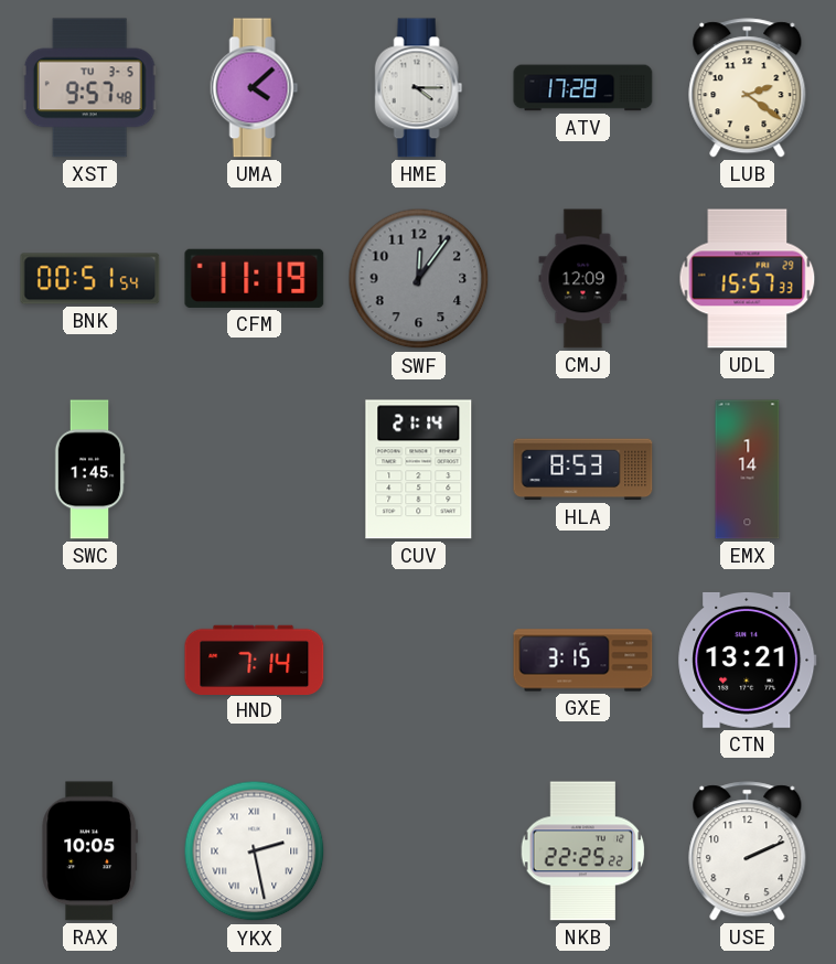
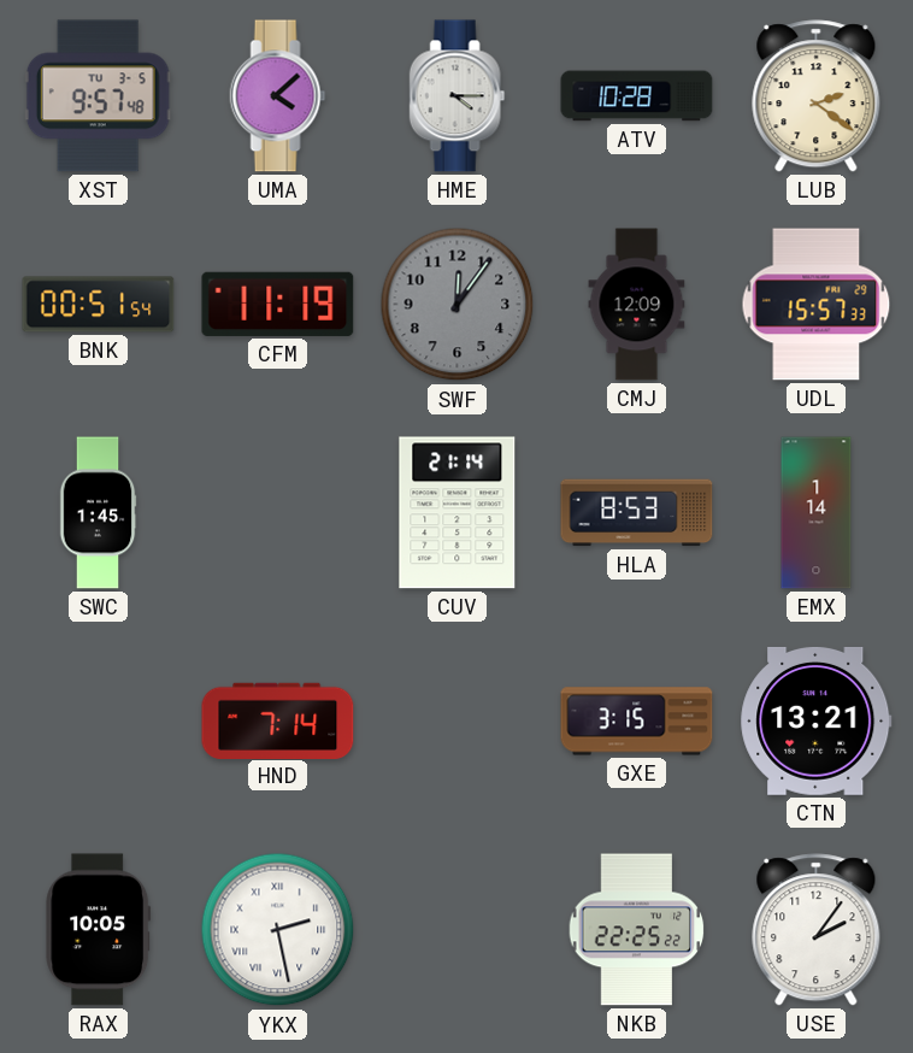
ATV: 17:28 -> 10:28 (637, 96)
USE: 2:11 -> 2:06 (817, 930)
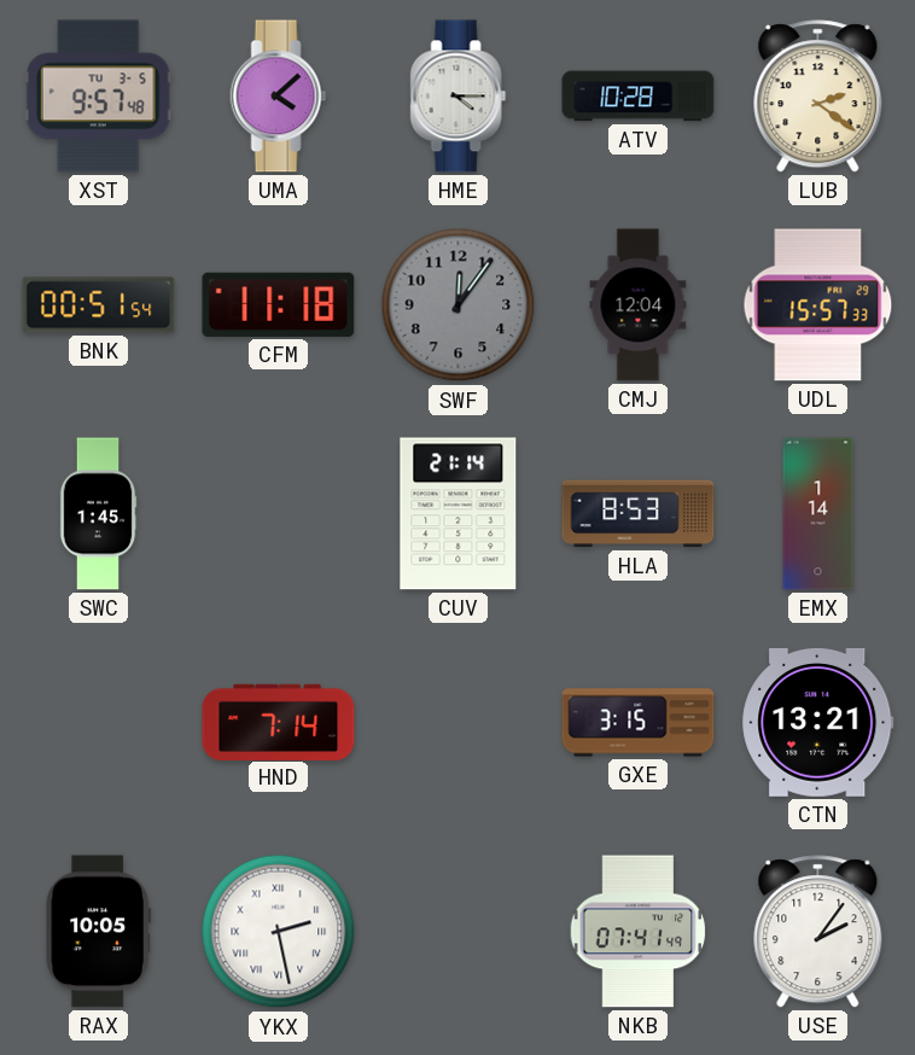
CFM: 11:19 -> 11:18 (279, 304)
CMJ: 12:09 -> 12:04 (639, 305)
NKB: 22:25 -> 07:41 (639, 932)
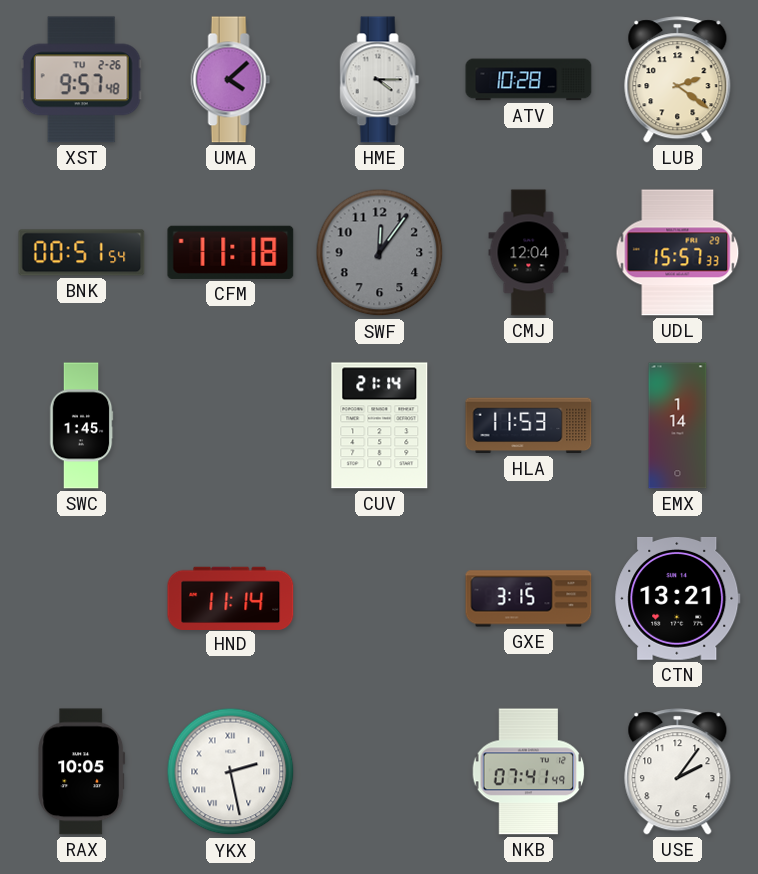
XST date: TU 3-5 -> TU 2-26 (81, 80)
HLA: 8:53 -> 11:53 (529, 426)
HND: 7:14 -> 11:14 (231, 598)
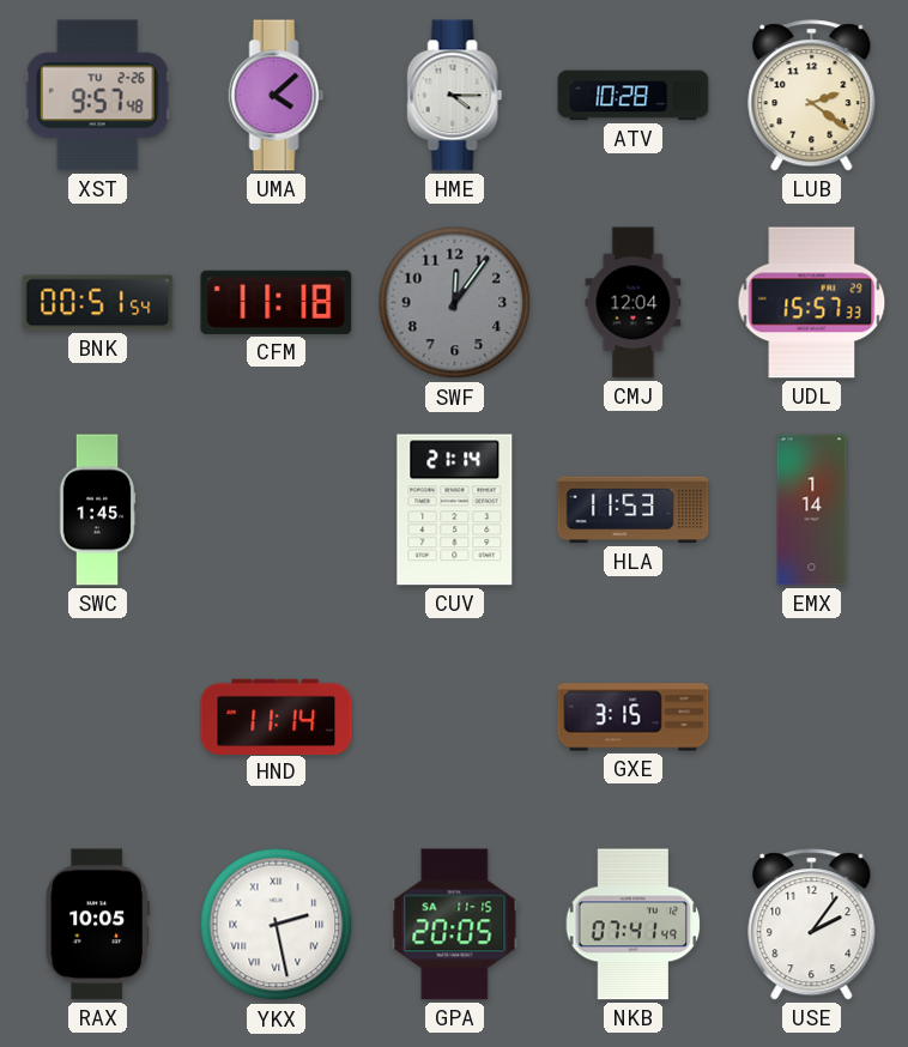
CTN: 13:21 -> none (678, 599)
GPA: none -> 20:05 (455, 925)
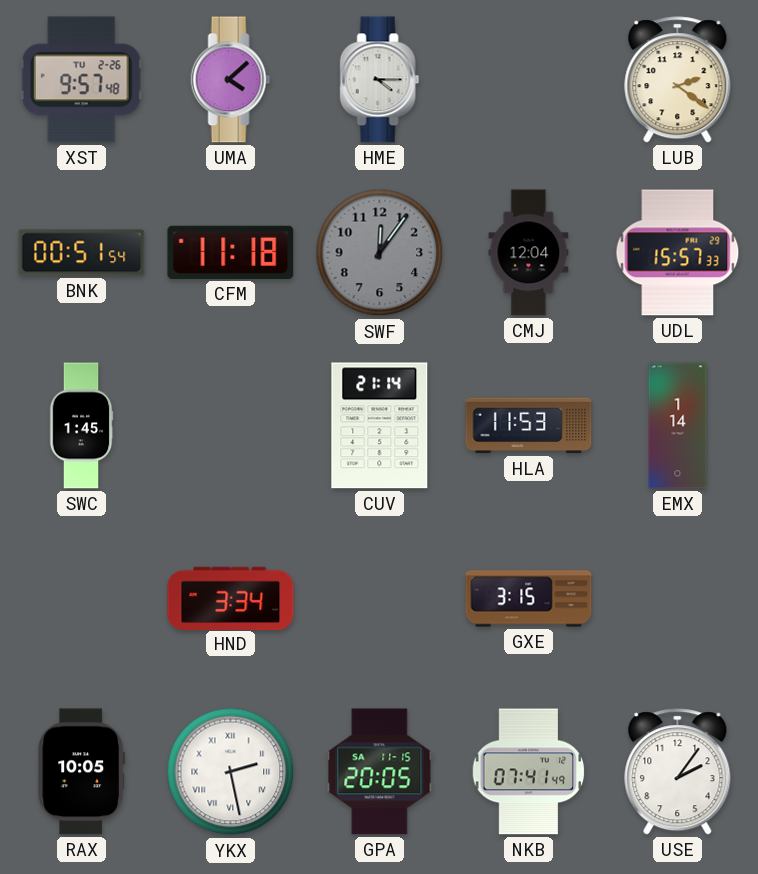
ATV: 10:28 -> none (634, 96)
HND: 11:14 -> 3:34 (231, 598)
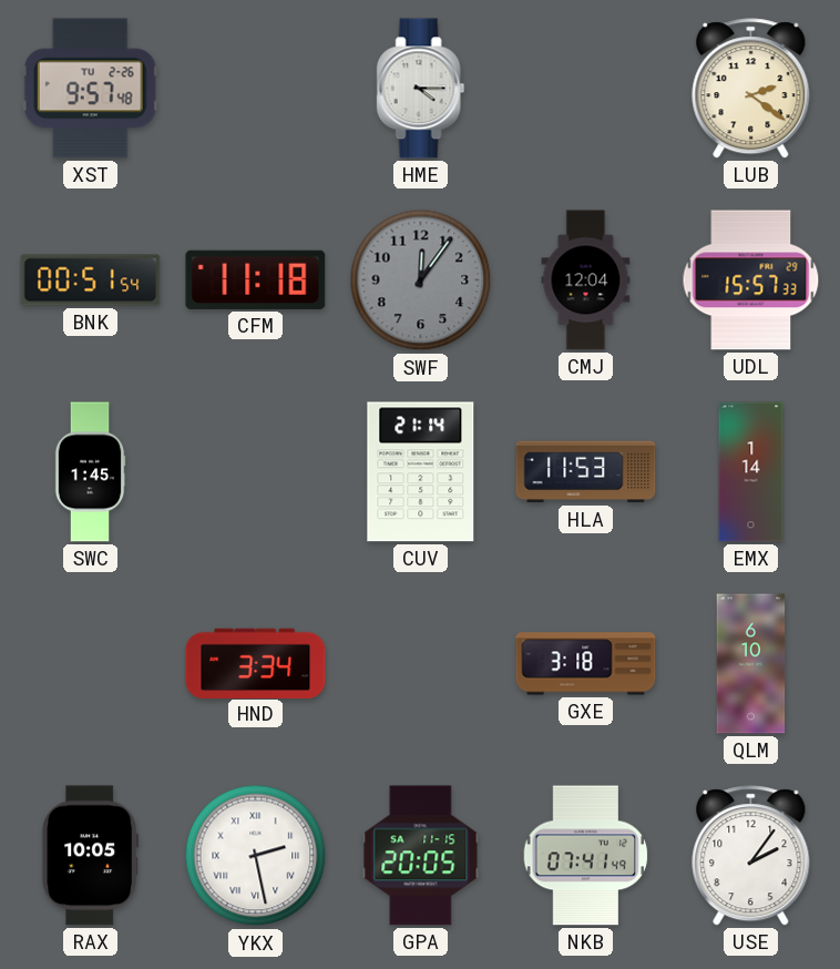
UMA: 4:08 -> none (231, 80)
GXE: 3:15 -> 3:18 (586, 664)
QLM: none -> 6:10 (751, 664)
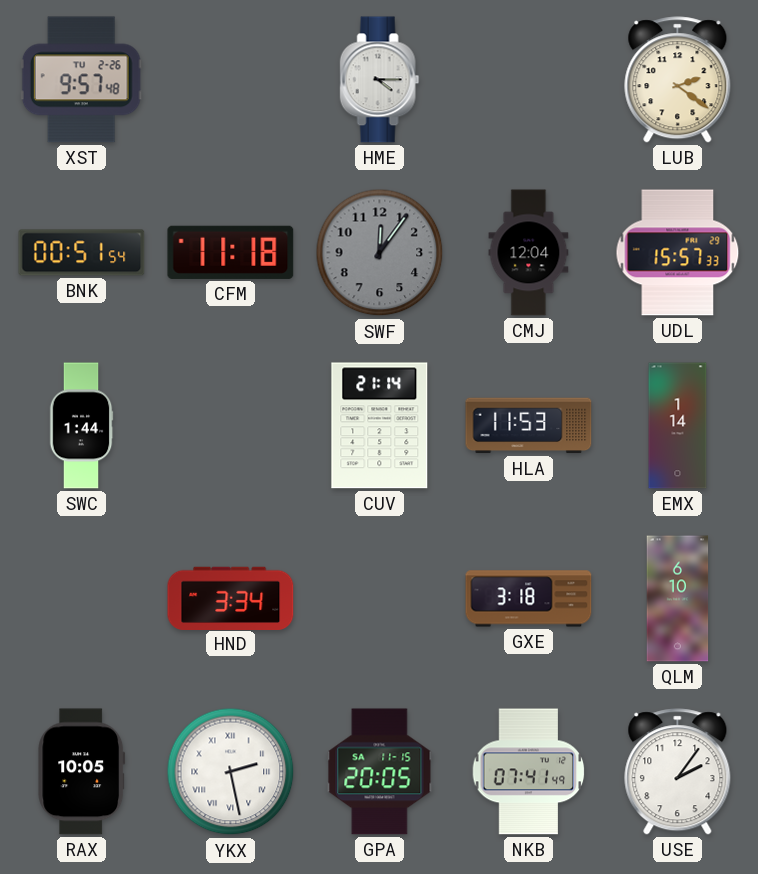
SWC: 1:45 -> 1:44 (81, 426)
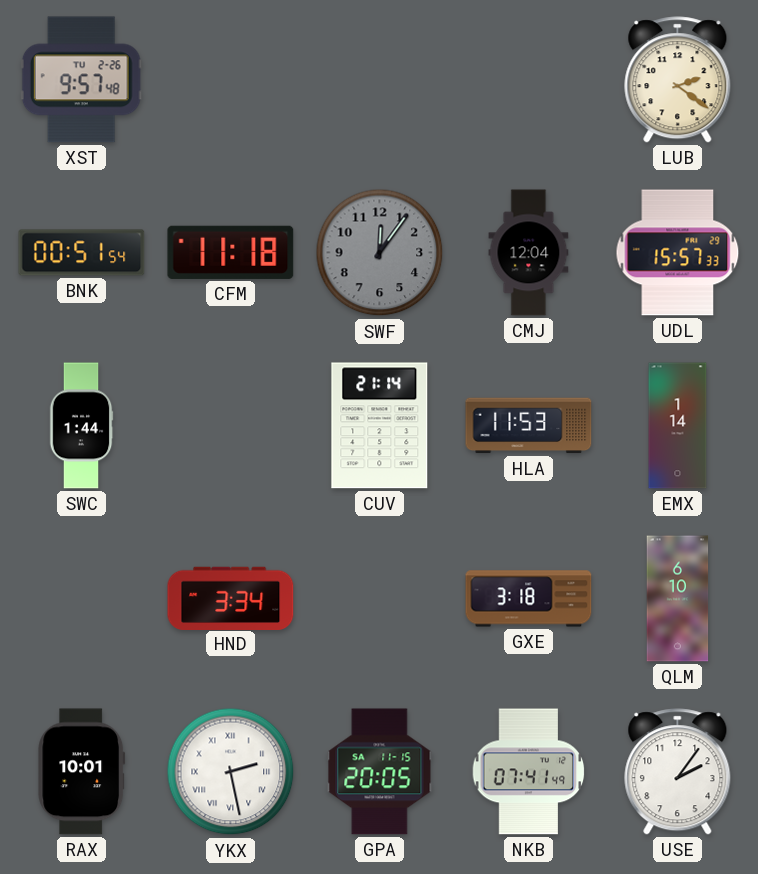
HME: 4:15 -> none (380, 80)
RAX: 10:05 -> 10:01 (82, 772)
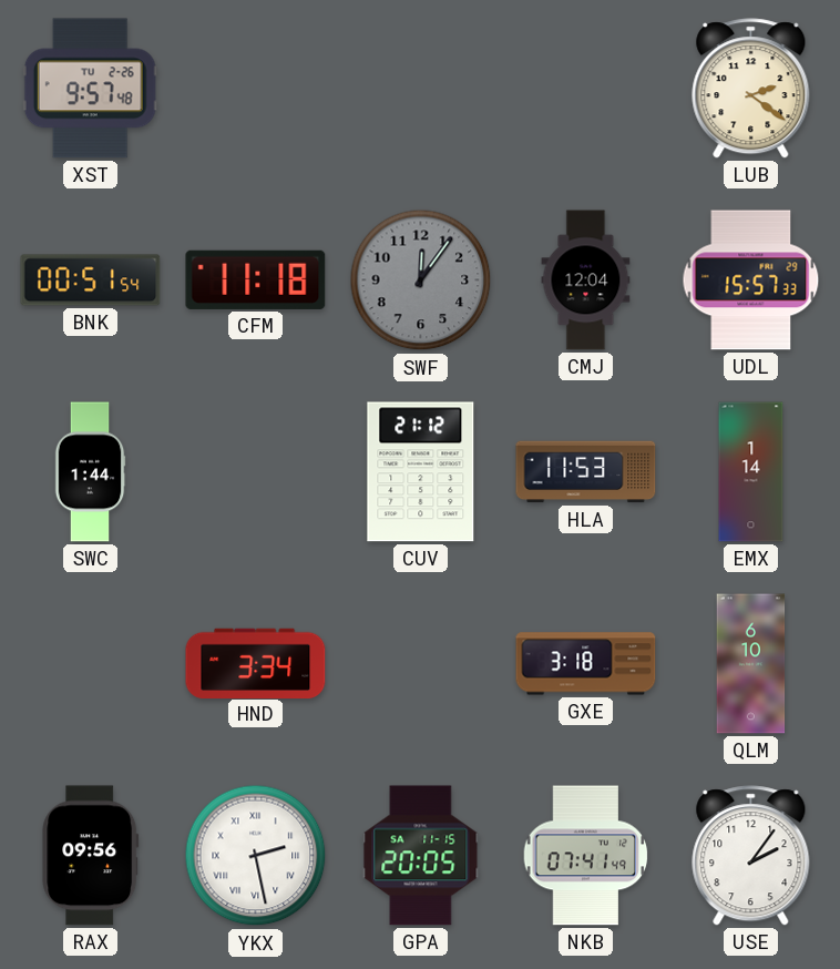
CUV: 21:14 -> 21:12 (421, 472)
RAX: 10:01 -> 09:56 (91, 856)
